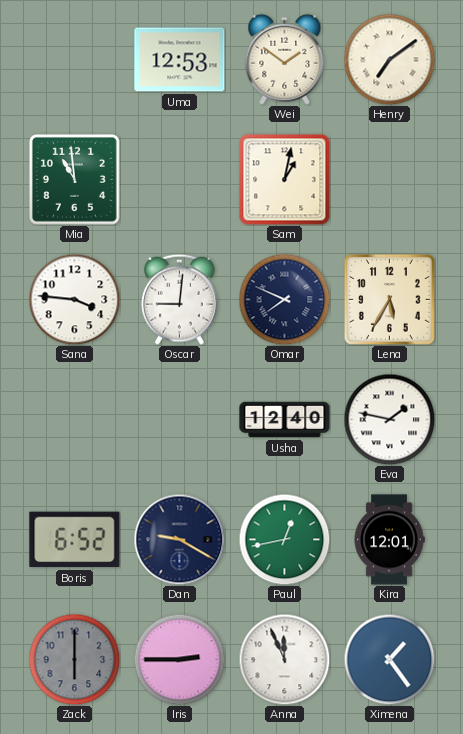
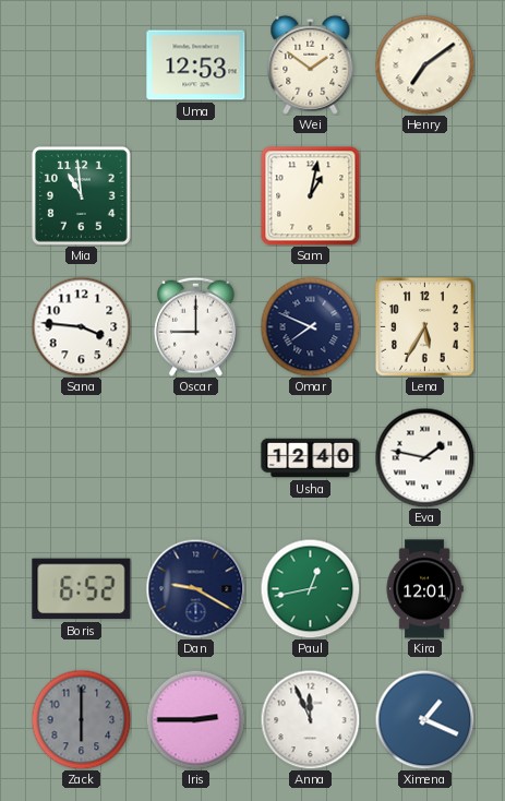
Oscar: 9:01 -> 9:00 (195, 326)
Ximena: 1:24 -> 1:19 (424, 719)
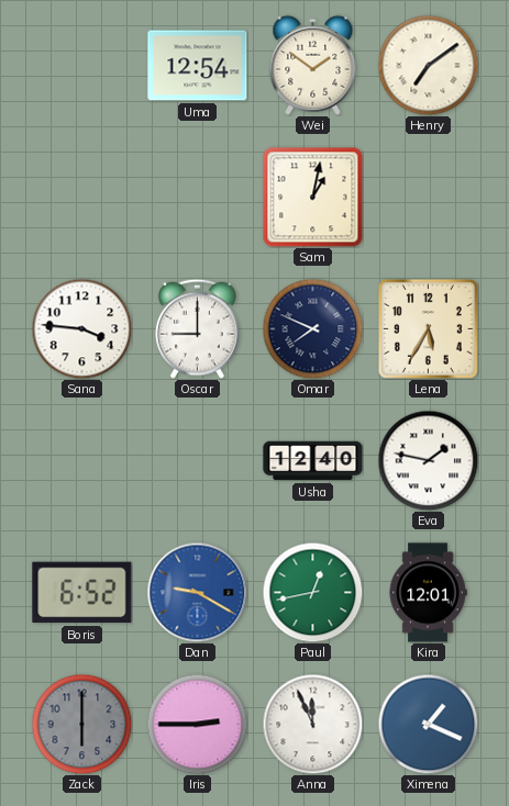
Uma: 12:53 -> 12:54 (198, 66)
Mia: 10:59 -> none (81, 195)
Dan dial: navy -> blue (197, 592)
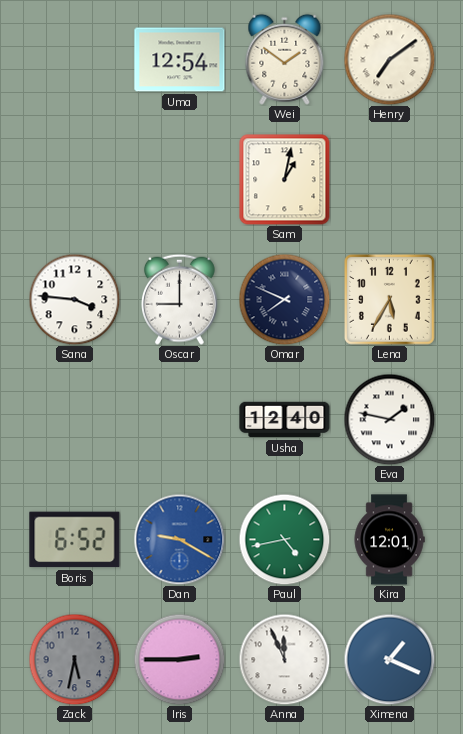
Paul: 12:43 -> 4:43 (284, 539)
Zack: 6:00 -> 5:32 (74, 659)
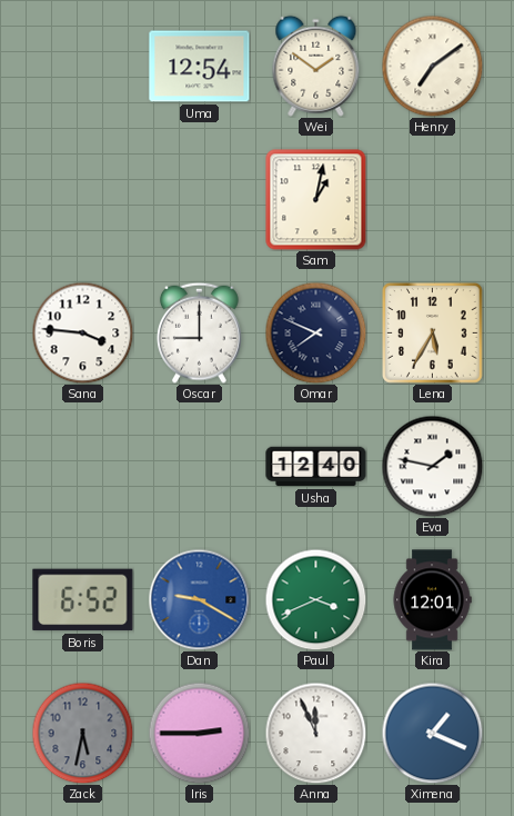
Paul: 4:43 -> 3:41 (315, 599)
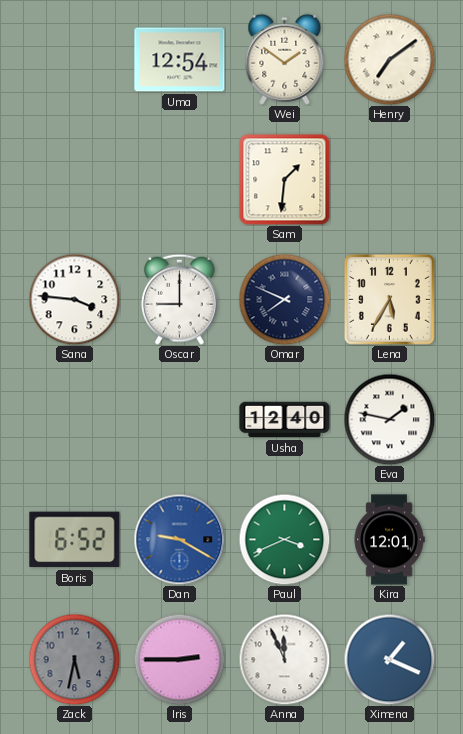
Sam: 1:02 -> 1:31 (285, 180)
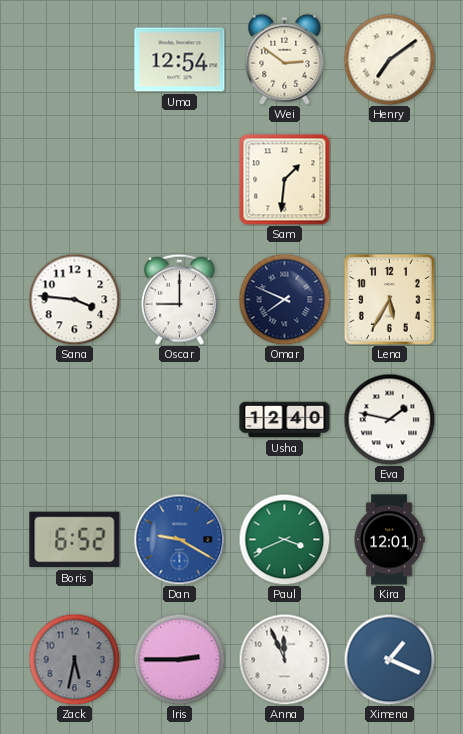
Wei: 1:51 -> 2:51 (285, 59)
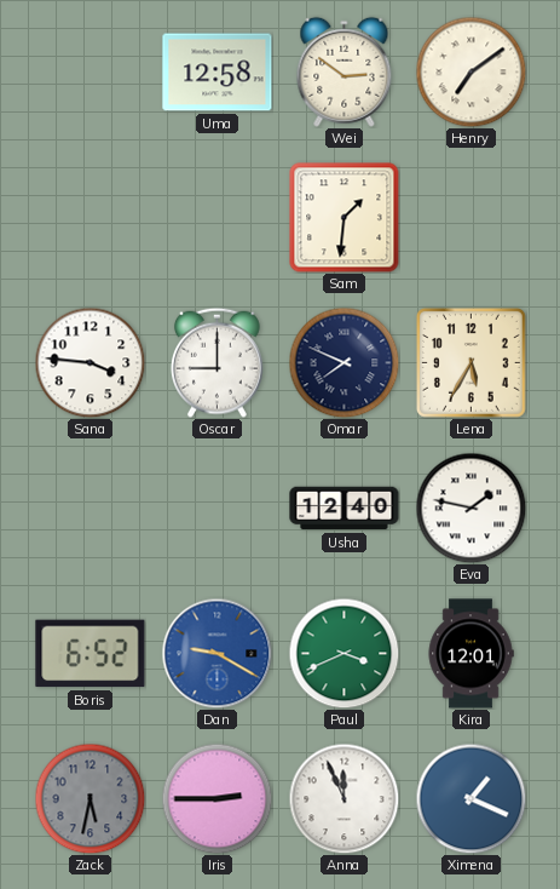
Uma: 12:54 -> 12:58 (218, 73)
